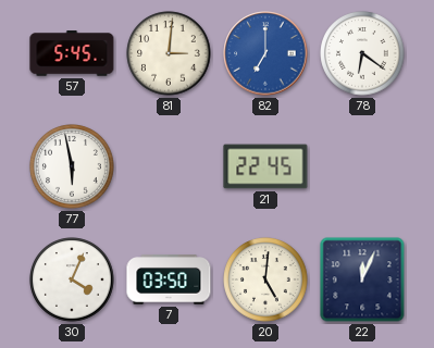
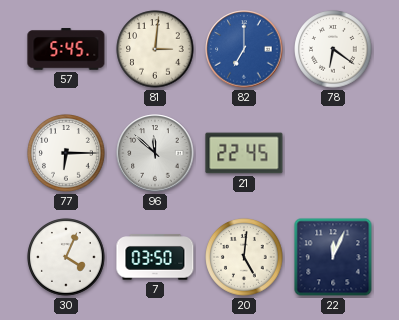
77: 5:58 -> 6:15 (66, 153)
96: none -> 11:52 (155, 153)
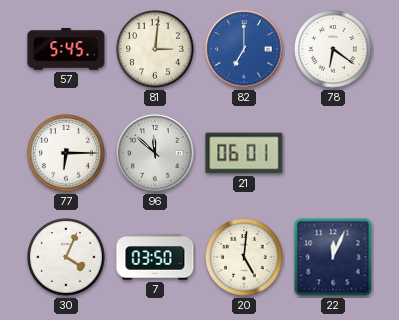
21: 22:45 -> 06:01 (244, 153)
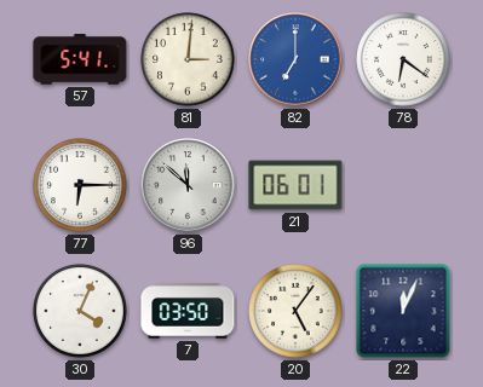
57: 5:45 -> 5:41 (80, 59)
20: 5:01 -> 5:06 (295, 311)
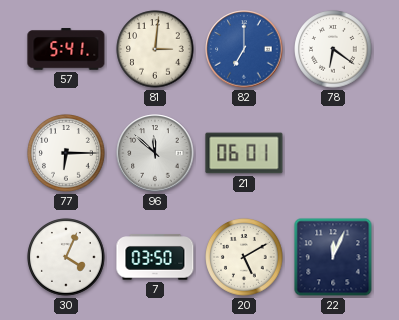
20: 5:06 -> 5:10 (244, 257)
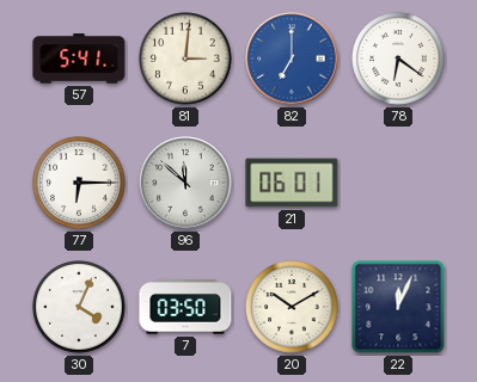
20: 5:10 -> 10:10 (292, 307)
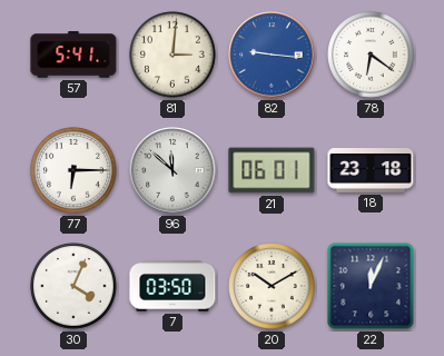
82: 7:00 -> 9:16 (272, 55)
18: none -> 23:18 (371, 170)
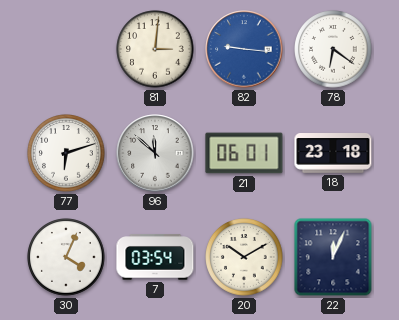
57: 5:41 -> none (73, 55)
77: 6:15 -> 6:12 (66, 153)
7: 03:50 -> 03:54 (155, 257)
